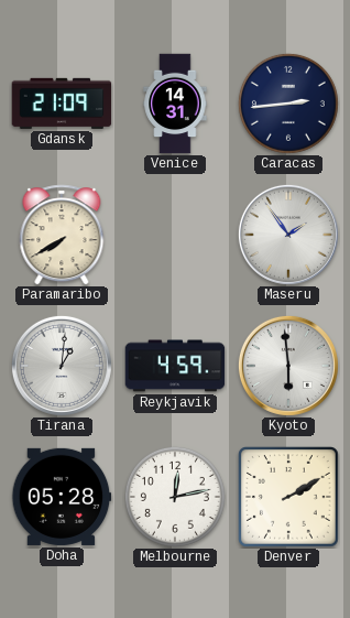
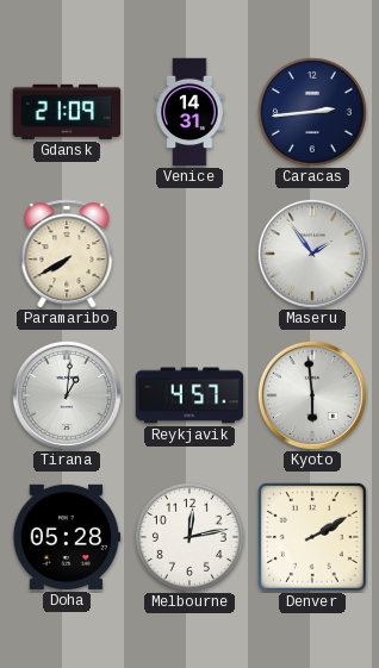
Reykjavik: 4:59 -> 4:57 (189, 395)
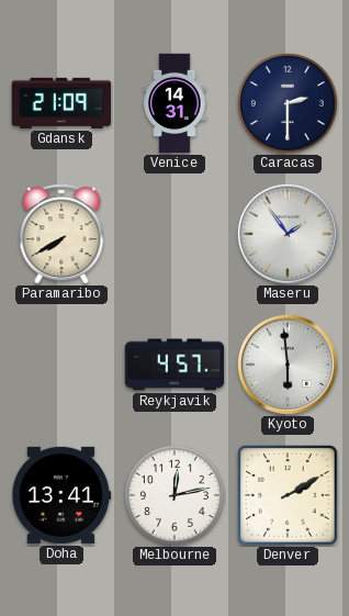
Caracas: 2:44 -> 2:30 (288, 103)
Tirana: 1:01 -> none (67, 395)
Doha: 05:28 -> 13:41 (61, 495)
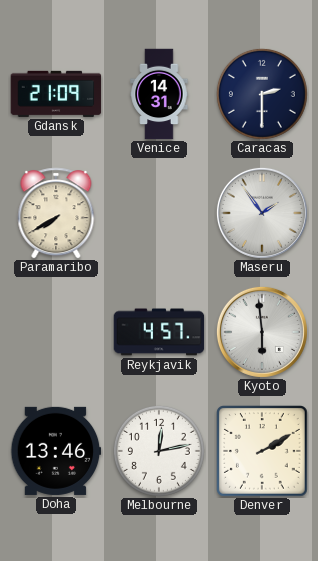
Doha: 13:41 -> 13:46 (56, 451)
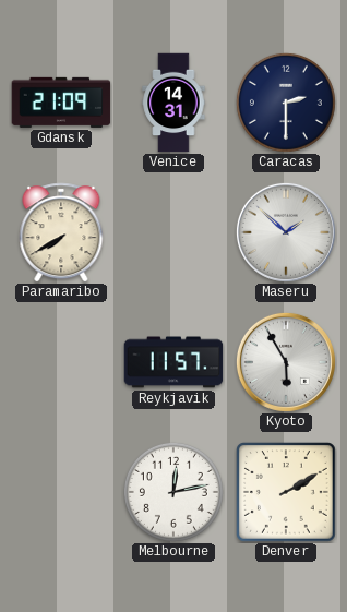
Maseru: 1:54 -> 1:52 (286, 232)
Reykjavik: 4:57 -> 11:57 (174, 362)
Kyoto: 5:59 -> 5:55 (286, 362)
Doha: 13:46 -> none (56, 451)
